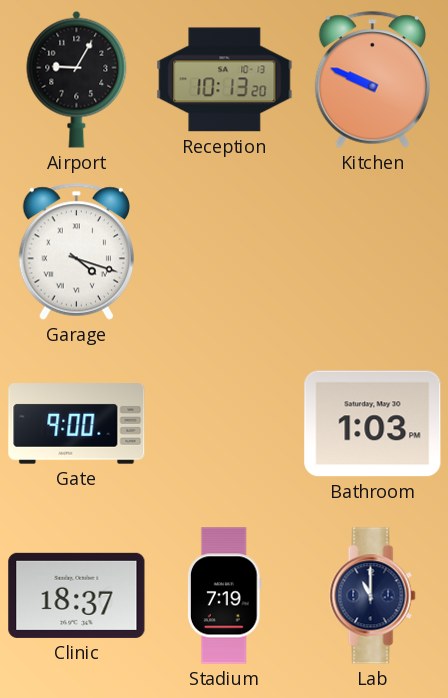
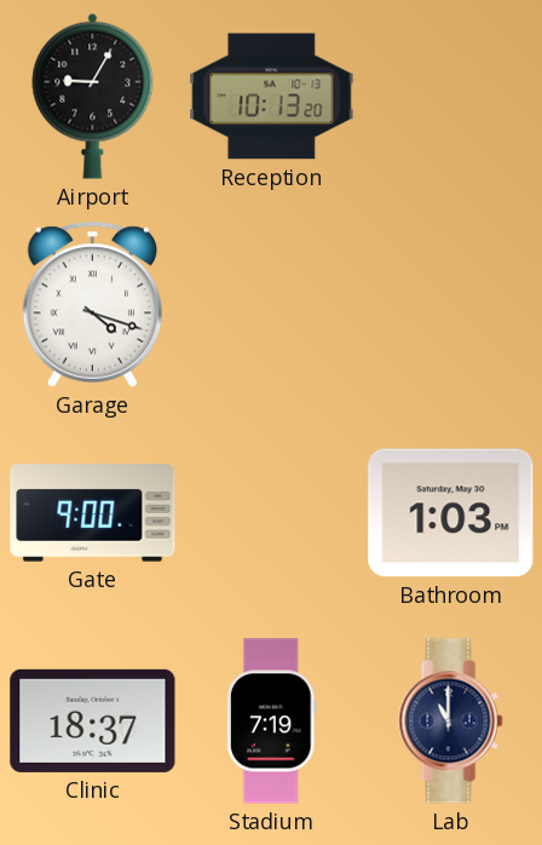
Kitchen: 9:49 -> none (372, 79)
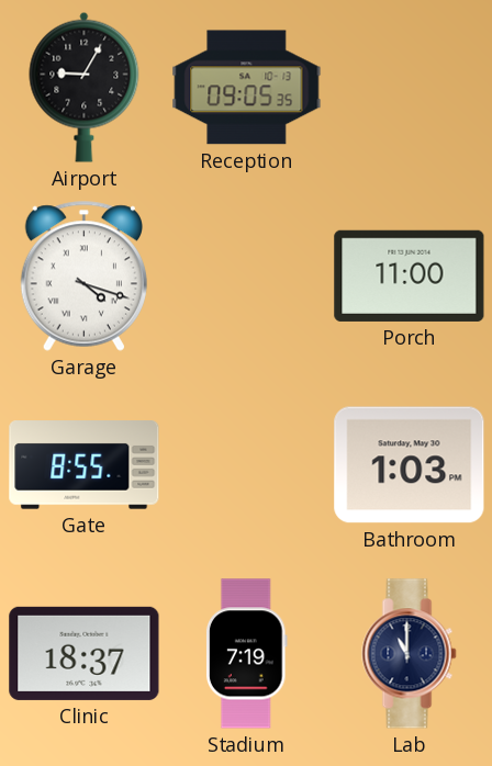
Reception: 10:13 -> 09:05 (247, 88)
Porch: none -> 11:00 (410, 275)
Gate: 9:00 -> 8:55 (85, 465)
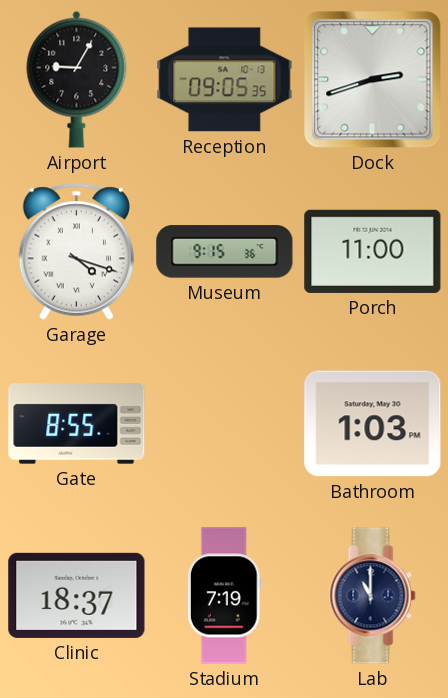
Dock: none -> 2:42 (373, 80)
Museum: none -> 9:15 (225, 252)
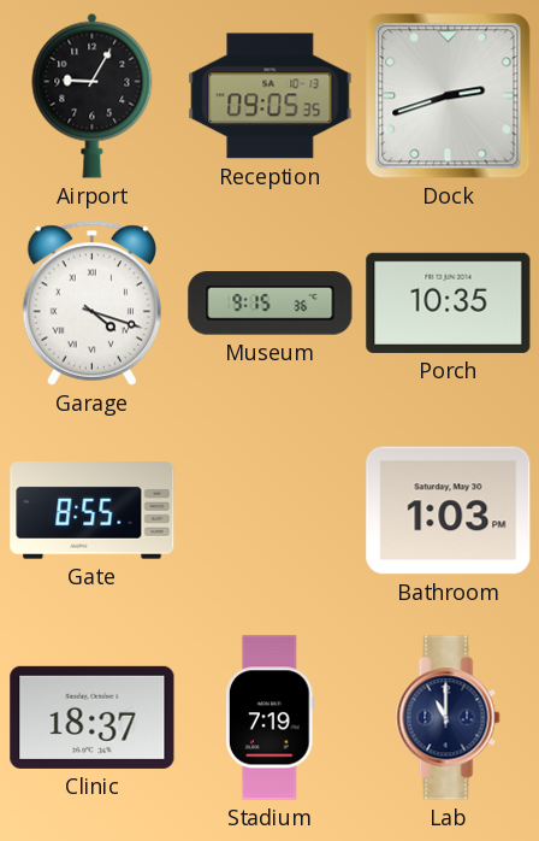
Porch: 11:00 -> 10:35 (449, 302)
